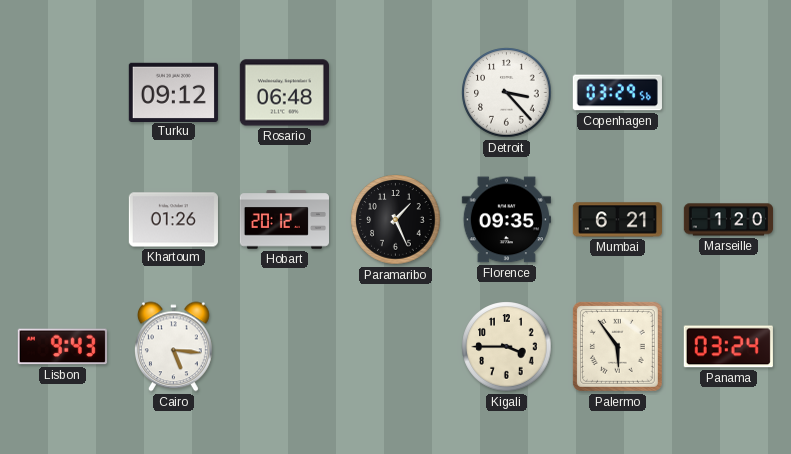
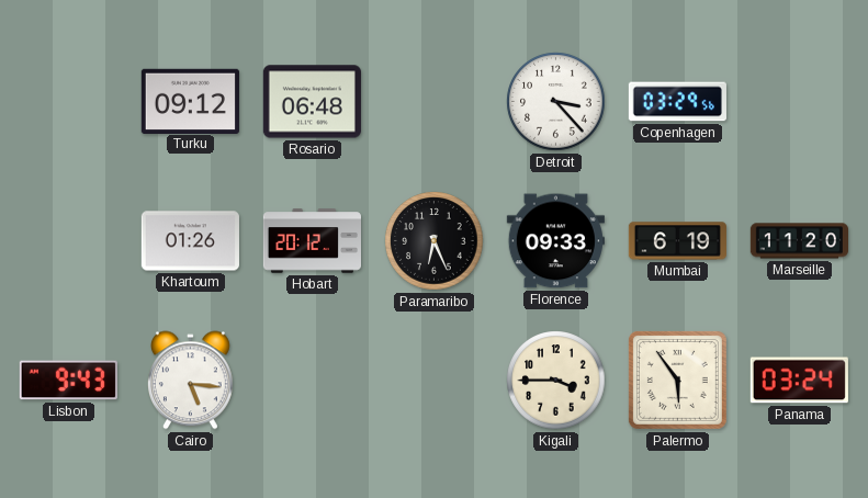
Paramaribo: 1:26 -> 6:26 (435, 241)
Florence: 09:35 -> 09:33 (555, 241)
Mumbai: 6:21 -> 6:19 (677, 241)
Marseille: 1:20 -> 11:20 (799, 241)
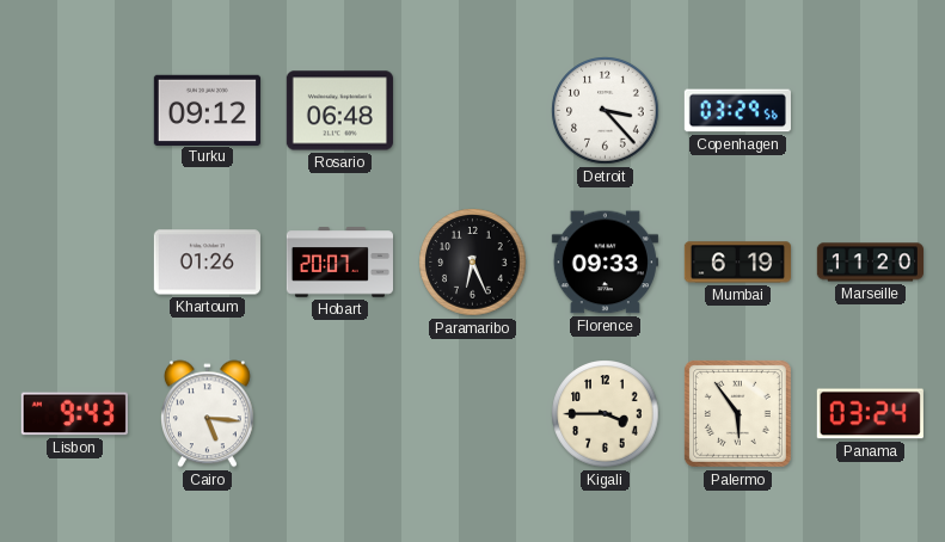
Hobart: 20:12 -> 20:07 (339, 263)
